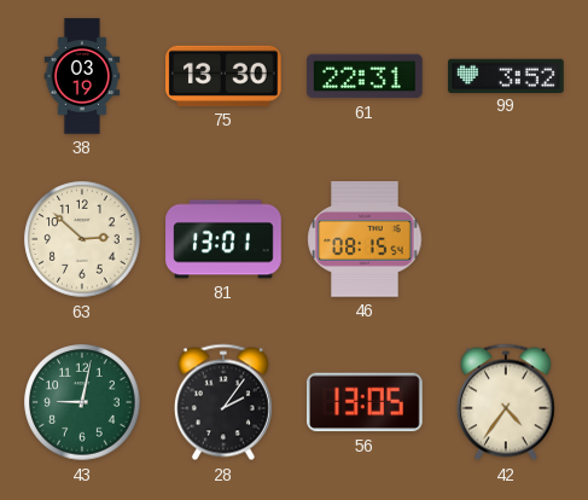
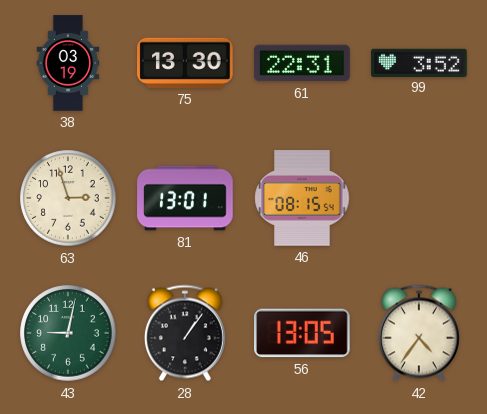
63: 2:52 -> 2:57 (68, 198)
28: 2:06 -> 1:06 (185, 333)
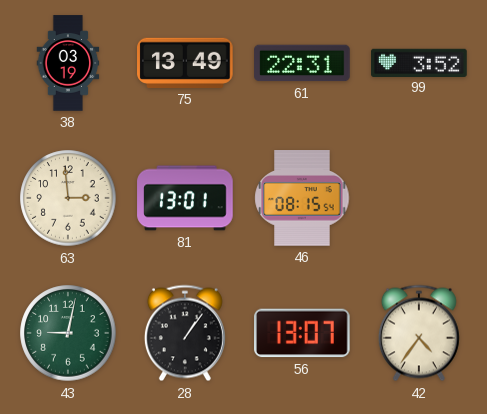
75: 13:30 -> 13:49 (185, 63)
63: 2:57 -> 2:59 (68, 198)
56: 13:05 -> 13:07 (303, 333)
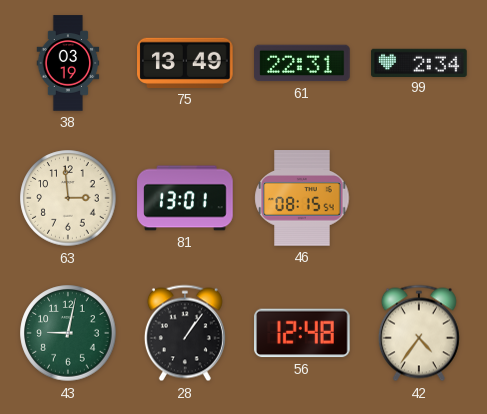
99: 3:52 -> 2:34 (419, 62)
56: 13:07 -> 12:48 (303, 333)
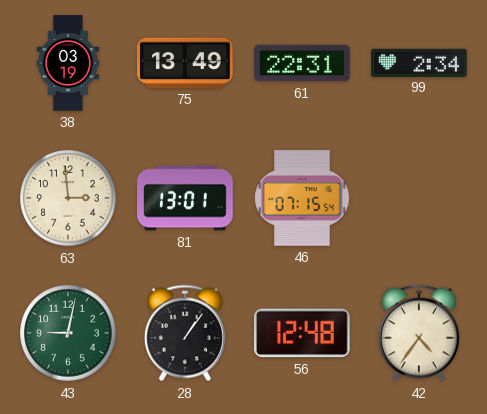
46: 08:15 -> 07:15 (302, 198)
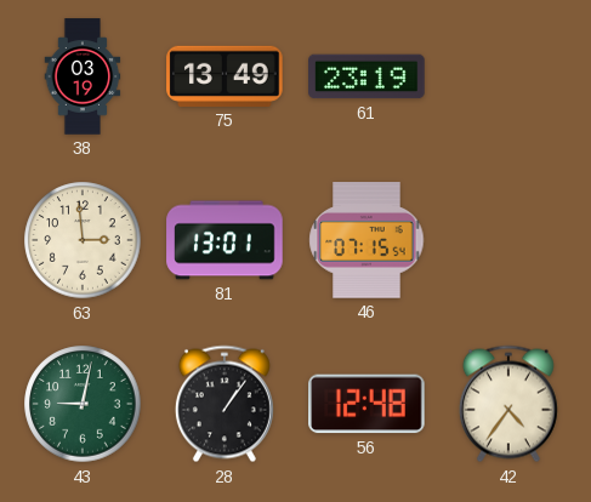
61: 22:31 -> 23:19 (366, 76)
99: 2:34 -> none (419, 62)
